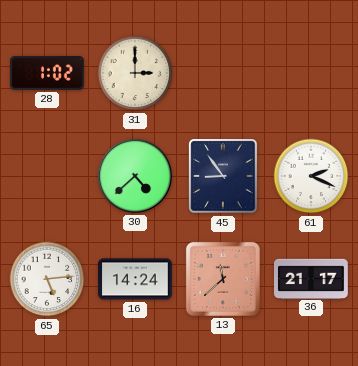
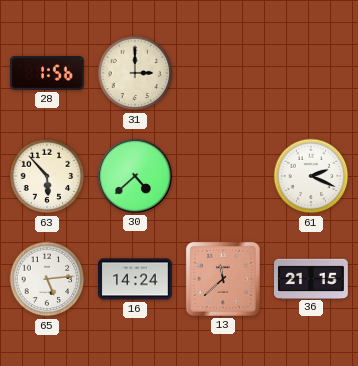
28: 1:02 -> 1:56 (48, 73)
63: none -> 5:53 (47, 176)
45: 8:54 -> none (223, 176)
36: 21:17 -> 21:15 (312, 278)
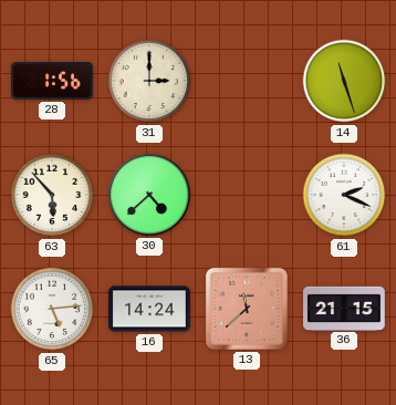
14: none -> 11:27 (344, 81)
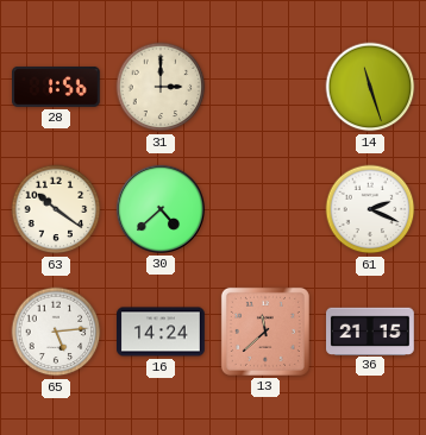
63: 5:53 -> 10:21 (56, 209)
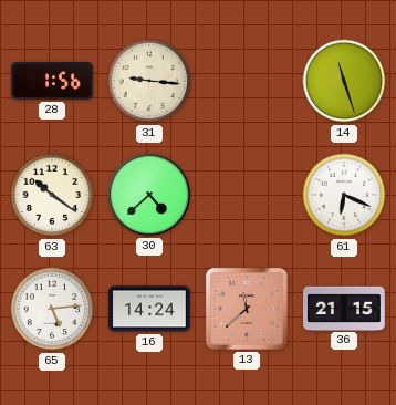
31: 3:00 -> 9:16 (149, 81)
61: 2:19 -> 6:19 (344, 195)
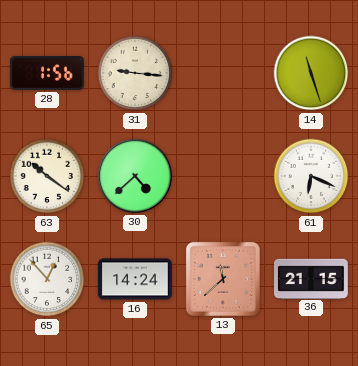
65: 5:14 -> 12:53 (47, 279)
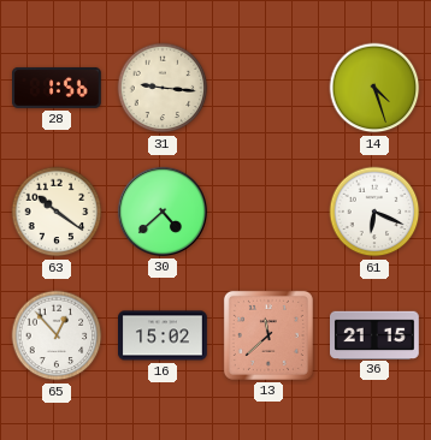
14: 11:27 -> 4:27 (374, 88)
16: 14:24 -> 15:02 (164, 335)
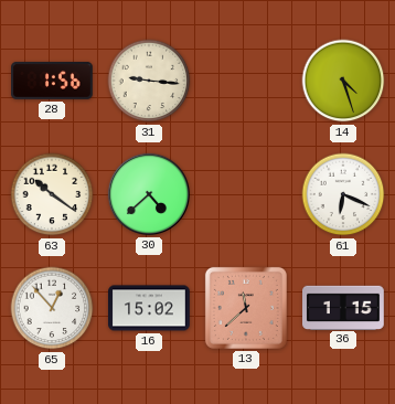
36: 21:15 -> 1:15 (344, 307)
